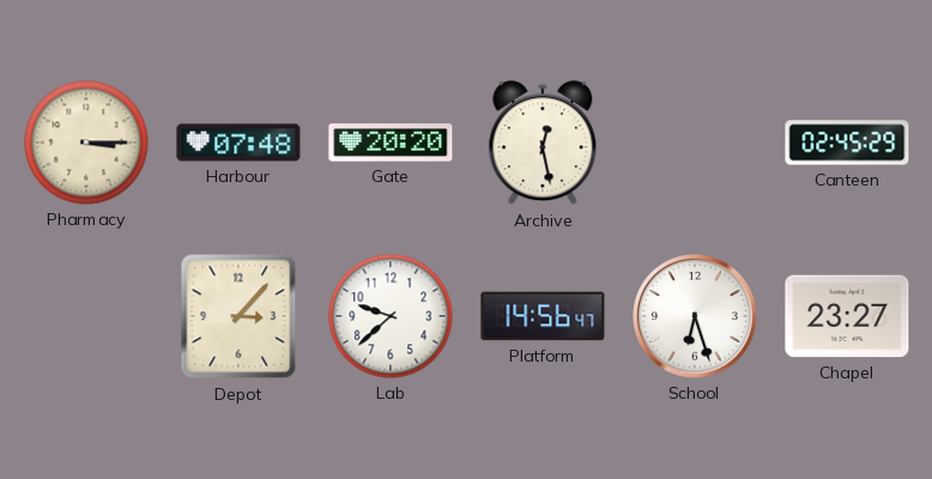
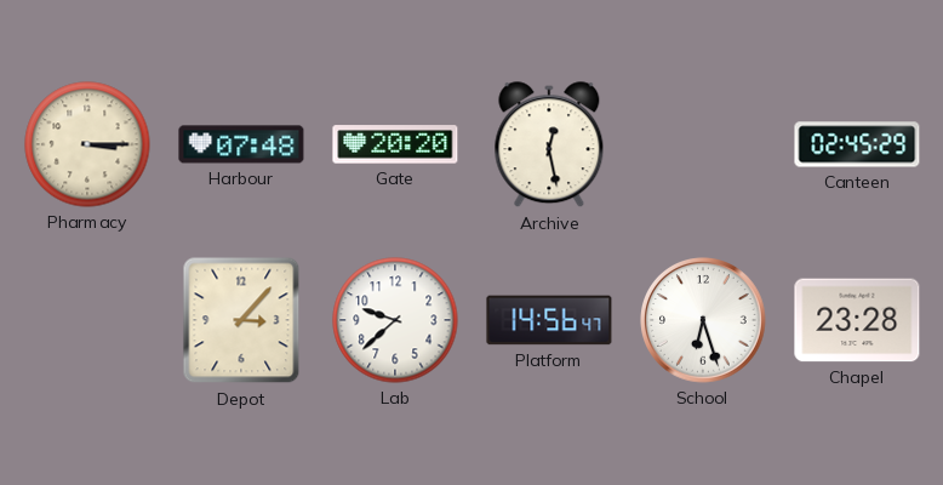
Chapel: 23:27 -> 23:28 (857, 320)
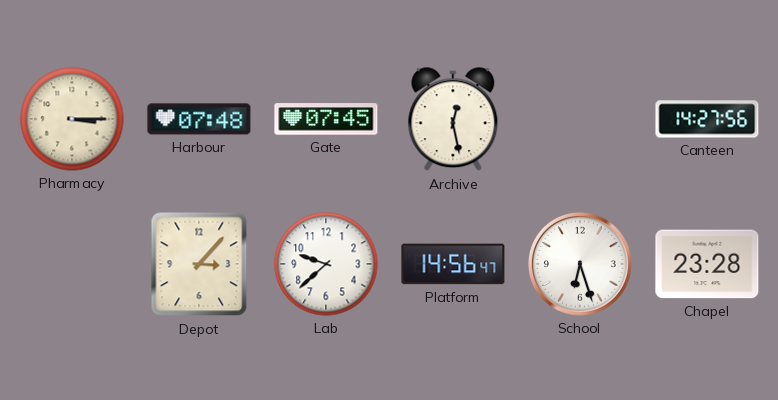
Gate: 20:20 -> 07:45 (326, 119)
Canteen: 02:45 -> 14:27 (707, 119)
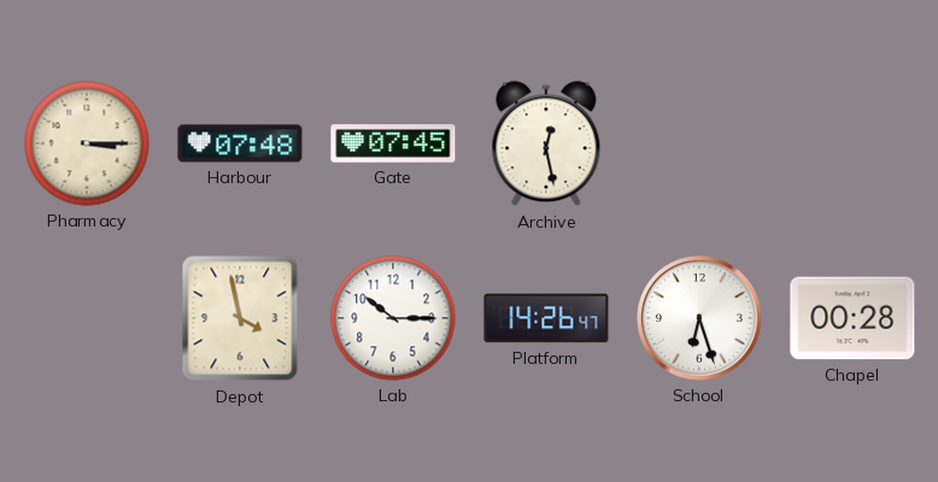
Canteen: 14:27 -> none (707, 119)
Depot: 3:07 -> 3:58 (240, 318)
Lab: 9:38 -> 10:15 (393, 318)
Platform: 14:56 -> 14:26 (546, 318)
Chapel: 23:28 -> 00:28 (852, 318)
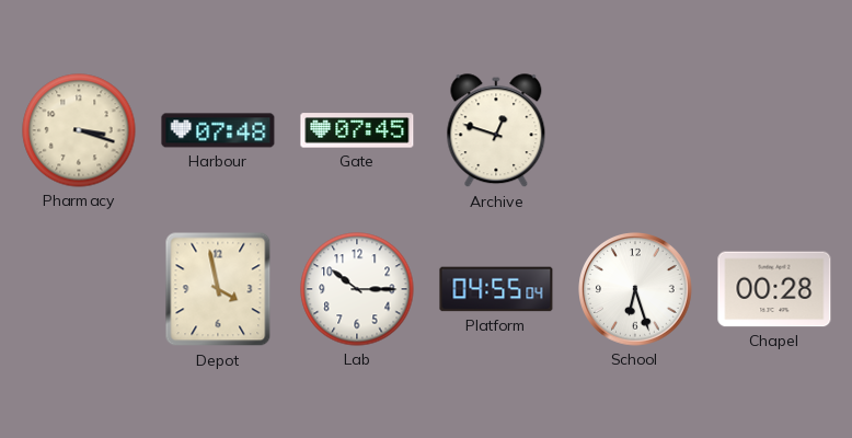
Pharmacy: 3:15 -> 3:18 (79, 130)
Archive: 12:28 -> 12:48 (496, 131)
Platform: 14:26 -> 04:55 (496, 289)
